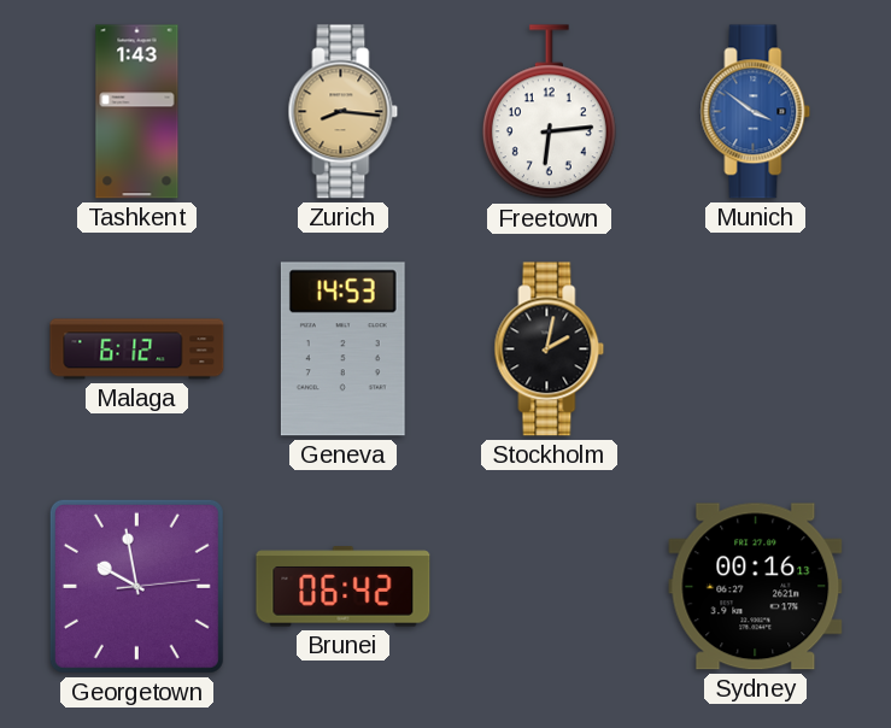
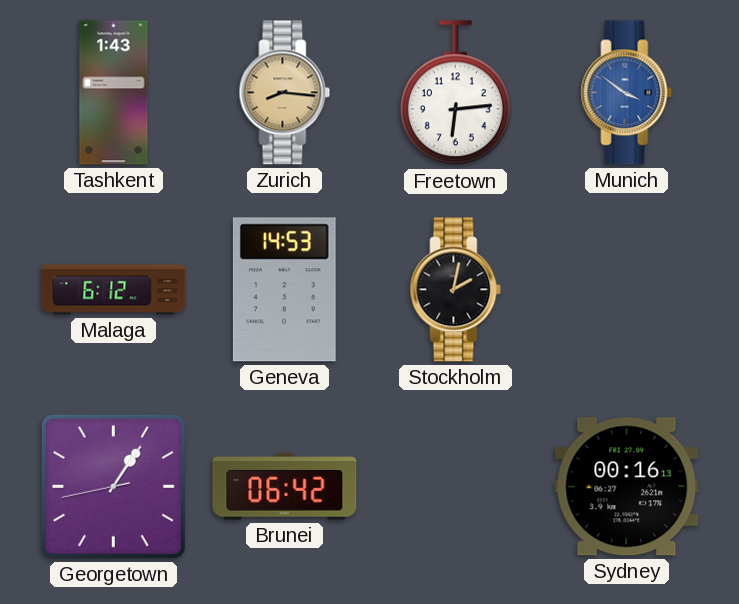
Georgetown: 9:58 -> 1:05 (113, 486)
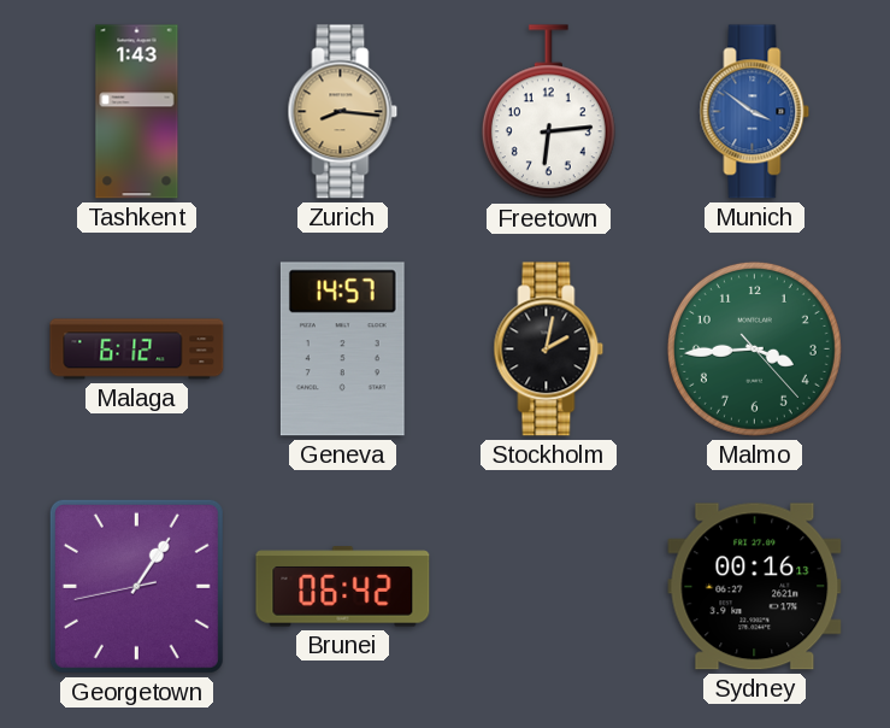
Geneva: 14:53 -> 14:57 (342, 350)
Malmo: none -> 3:44 (754, 348)
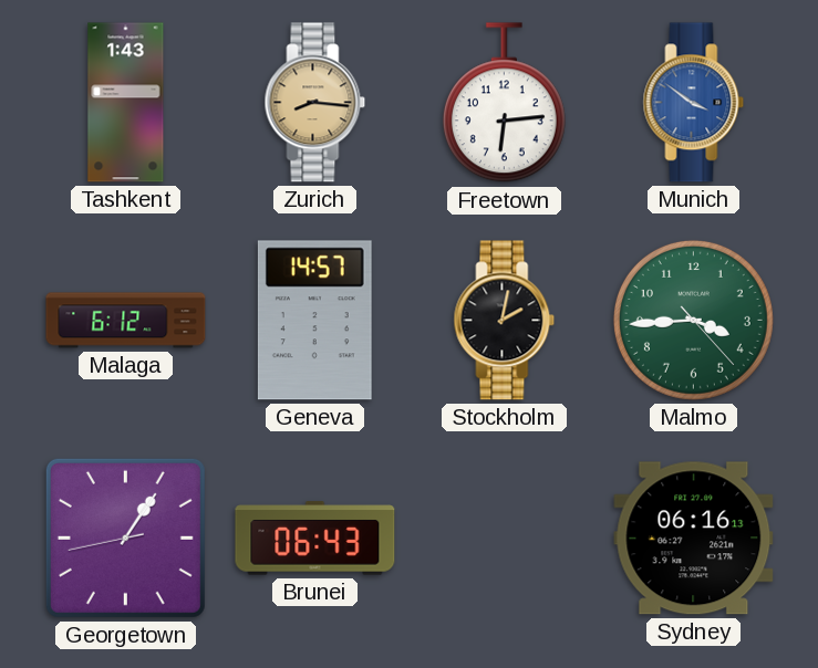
Brunei: 06:42 -> 06:43 (315, 539)
Sydney: 00:16 -> 06:16 (694, 539)
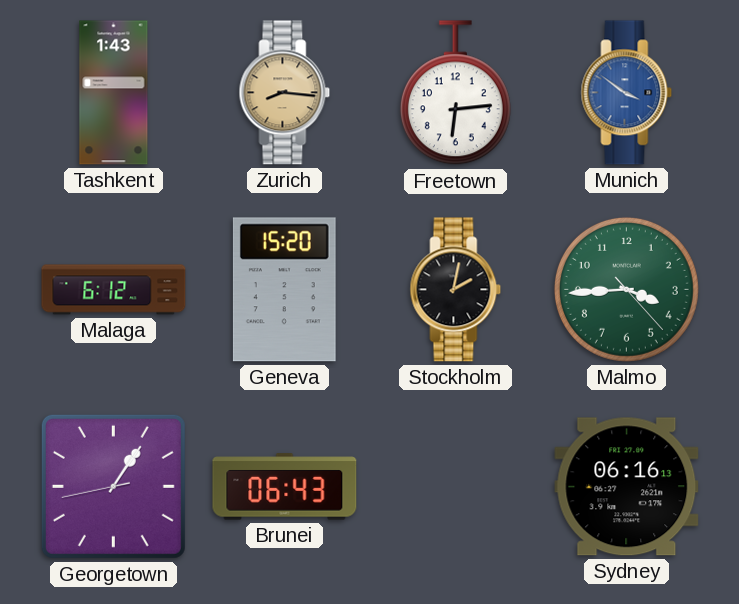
Geneva: 14:57 -> 15:20 (284, 290)
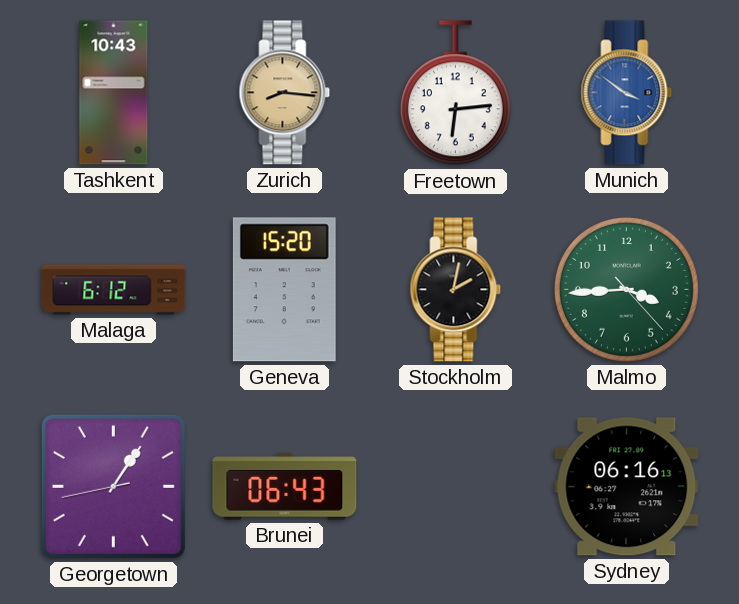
Tashkent: 1:43 -> 10:43 (114, 93)
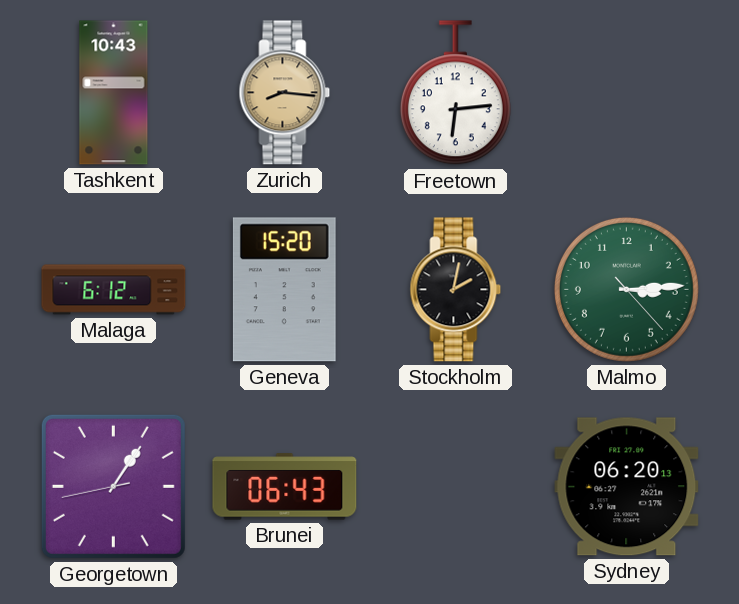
Munich: 3:51 -> none (627, 93)
Malmo: 3:44 -> 3:14 (626, 289)
Sydney: 06:16 -> 06:20 (627, 487)
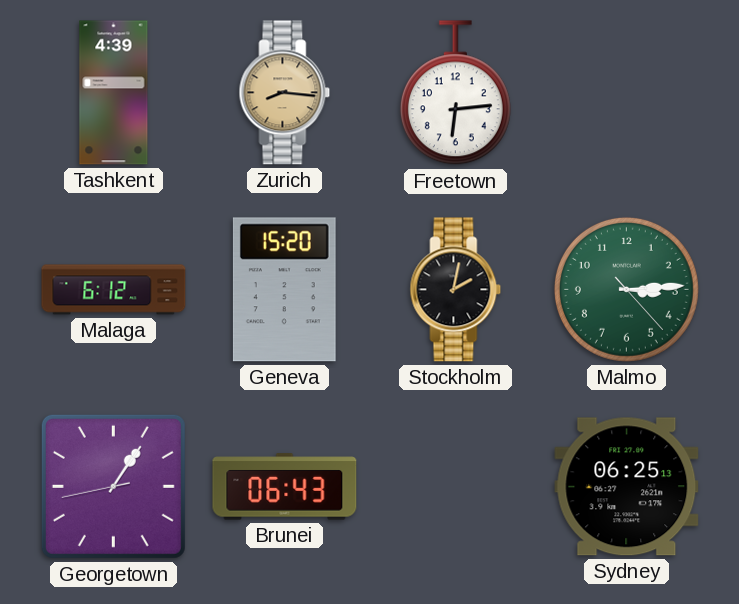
Tashkent: 10:43 -> 4:39 (114, 93)
Sydney: 06:20 -> 06:25 (627, 487)
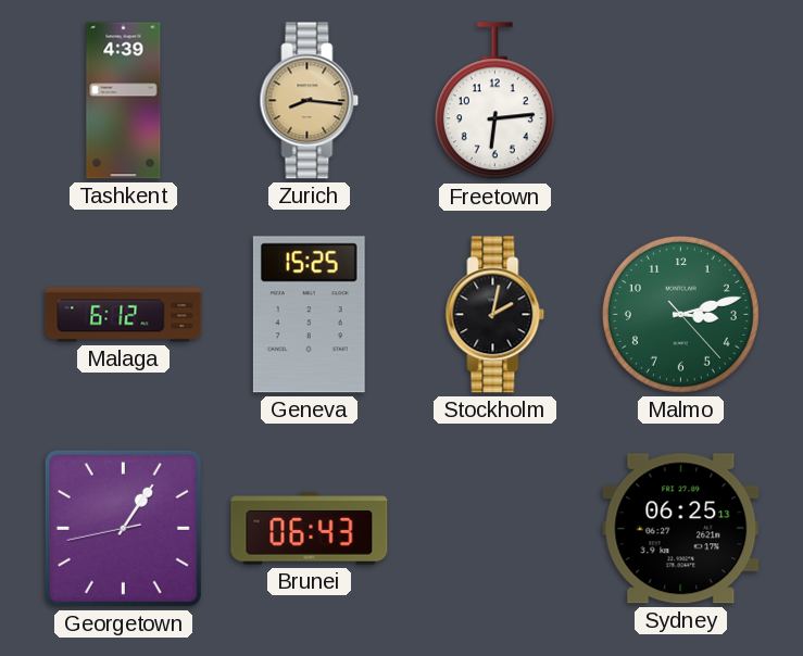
Geneva: 15:20 -> 15:25 (309, 315)
Malmo: 3:14 -> 3:12 (680, 314)
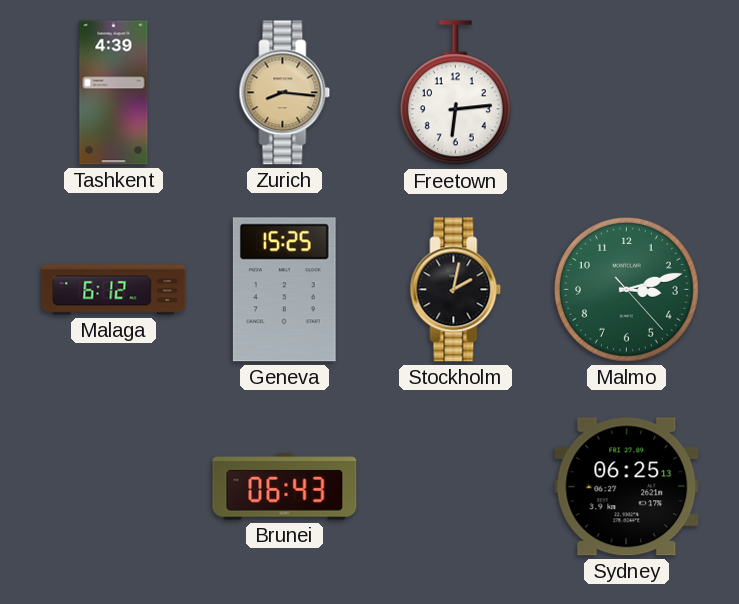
Georgetown: 1:05 -> none (123, 528)
